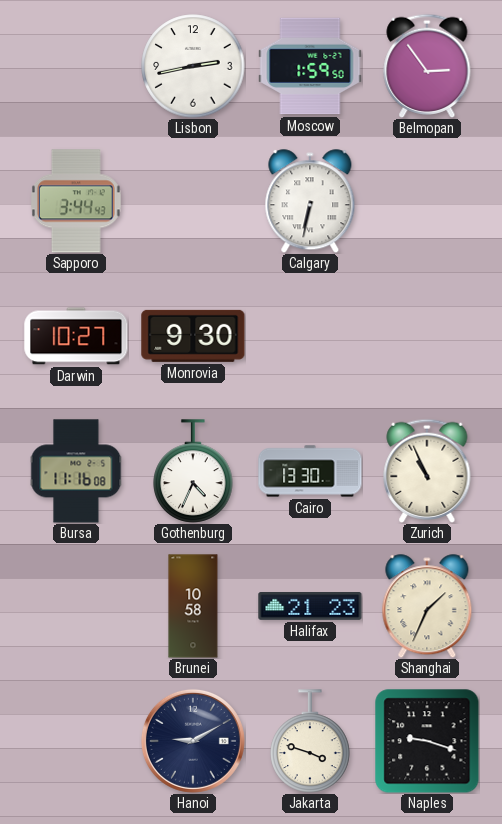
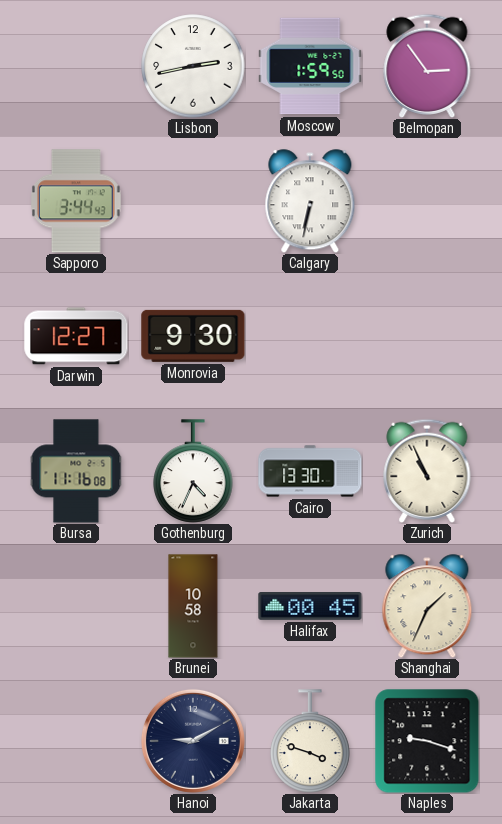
Darwin: 10:27 -> 12:27 (76, 336)
Halifax: 21:23 -> 00:45 (310, 607)
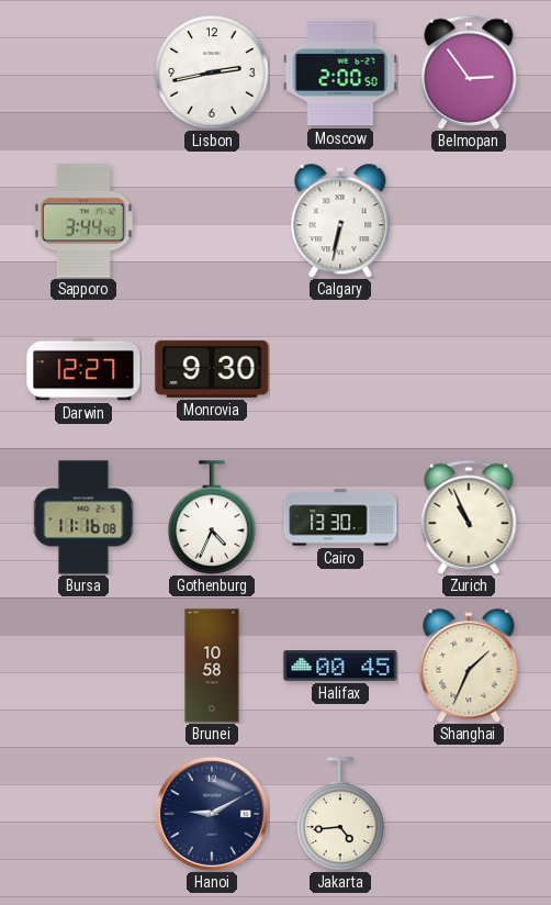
Moscow: 1:59 -> 2:00 (340, 72)
Jakarta: 3:48 -> 4:44 (340, 814)
Naples: 9:18 -> none (427, 741)
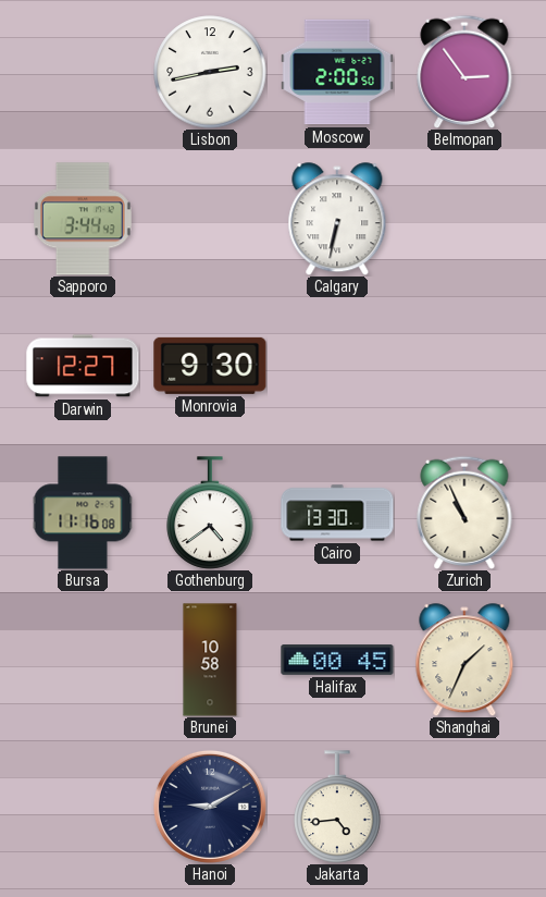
Gothenburg: 4:34 -> 4:39 (210, 513)
